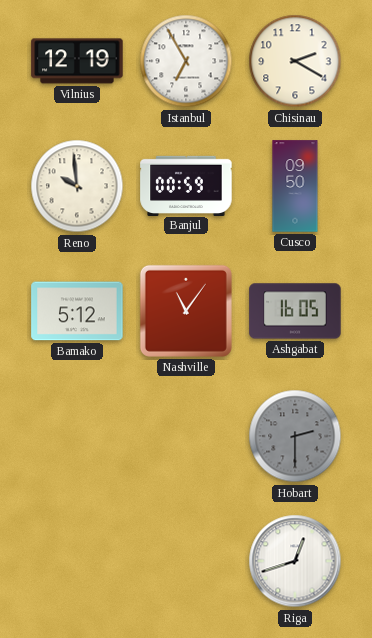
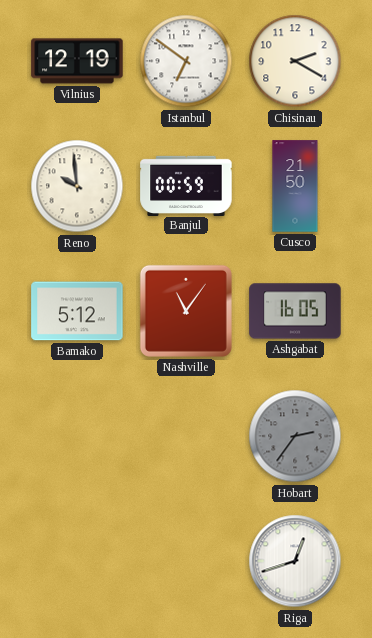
Istanbul: 6:55 -> 6:51 (186, 61)
Cusco: 09:50 -> 21:50 (295, 186)
Hobart: 2:30 -> 2:36 (295, 436)
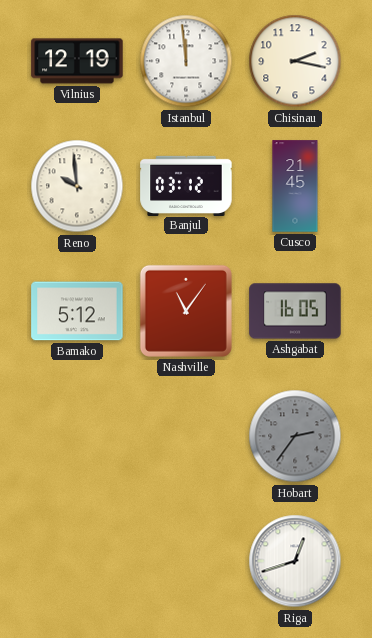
Istanbul: 6:51 -> 11:59 (186, 61)
Chisinau: 2:20 -> 2:17 (295, 61)
Banjul: 00:59 -> 03:12 (186, 185)
Cusco: 21:50 -> 21:45 (295, 186)
